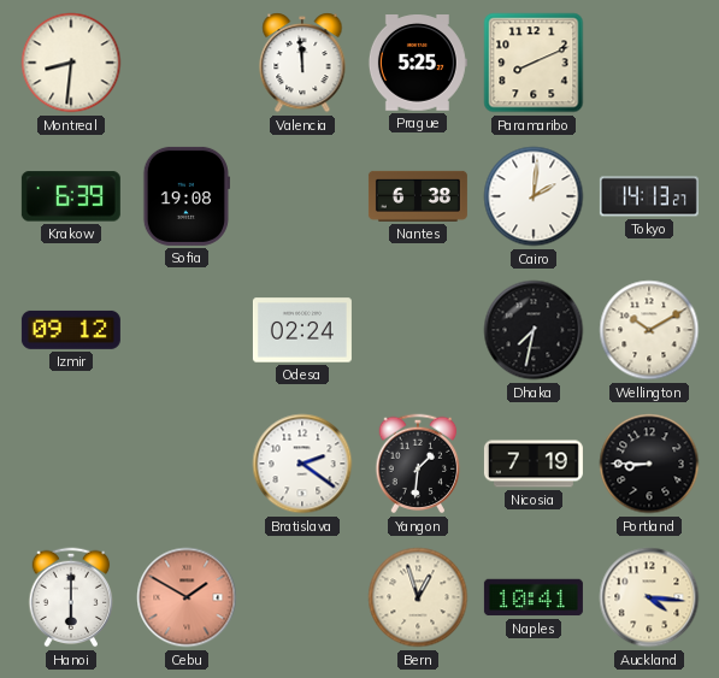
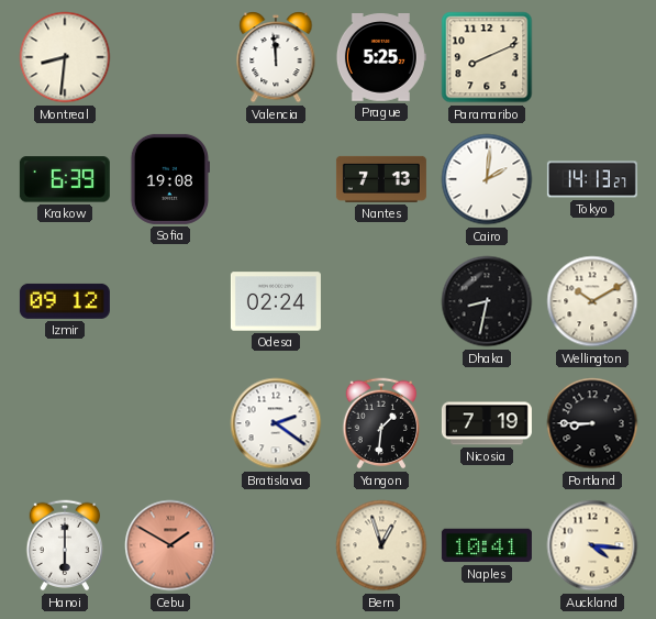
Nantes: 6:38 -> 7:13 (381, 179)
Dhaka: 7:32 -> 8:32 (487, 301)
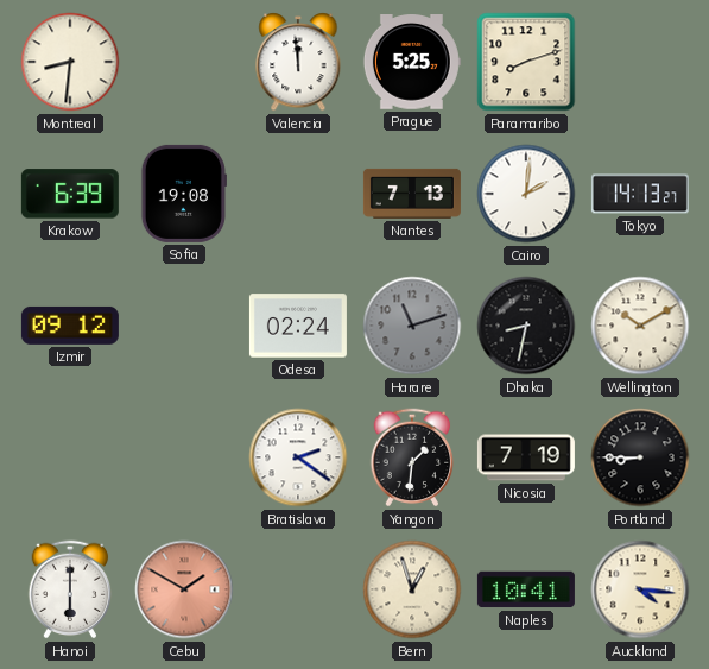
Paramaribo: 8:11 -> 8:12 (526, 62)
Harare: none -> 11:12 (412, 326)
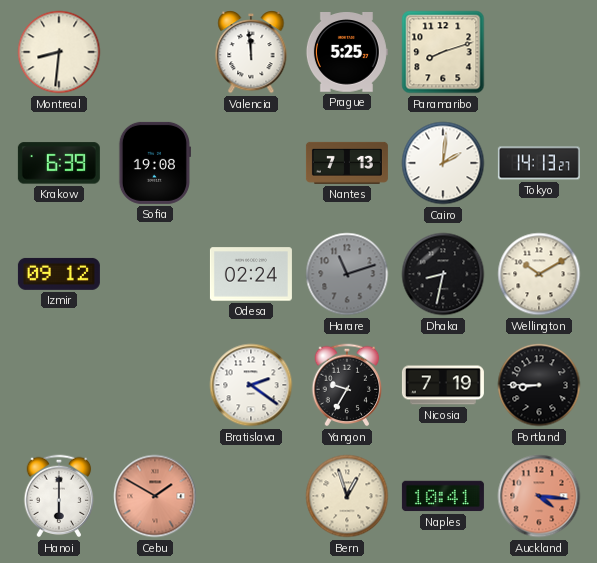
Yangon: 1:31 -> 9:35 (347, 385)
Auckland dial: cream -> salmon (539, 496)
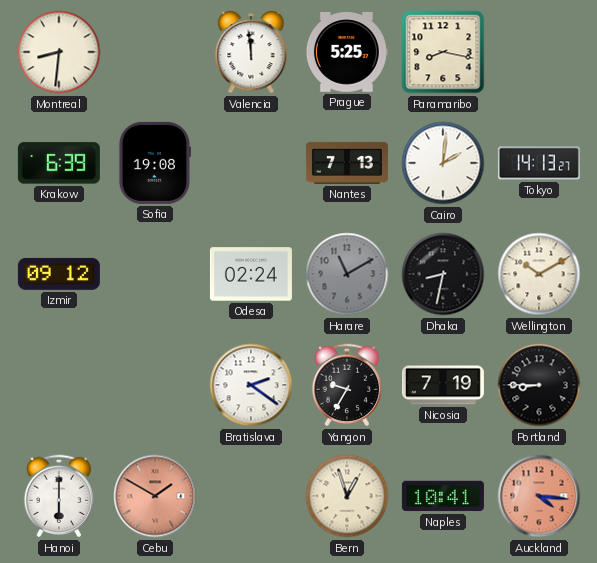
Paramaribo: 8:12 -> 8:17 (443, 52)
Harare: 11:12 -> 11:10 (347, 274)
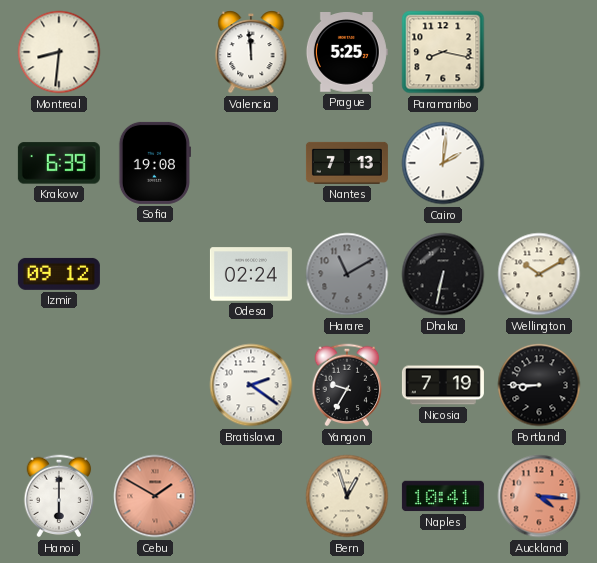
Tokyo: 14:13 -> none (539, 163)
Dhaka: 8:32 -> 6:32 (443, 274)
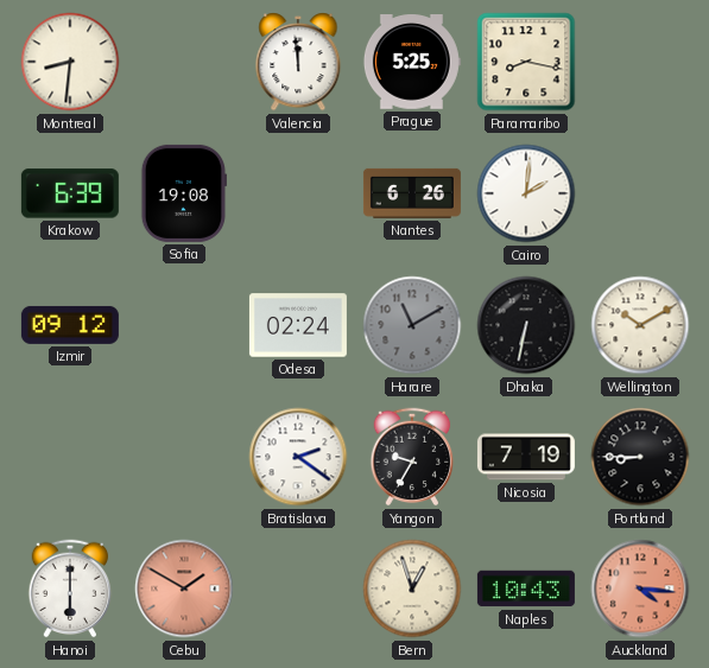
Nantes: 7:13 -> 6:26 (412, 193)
Naples: 10:41 -> 10:43 (526, 589)
